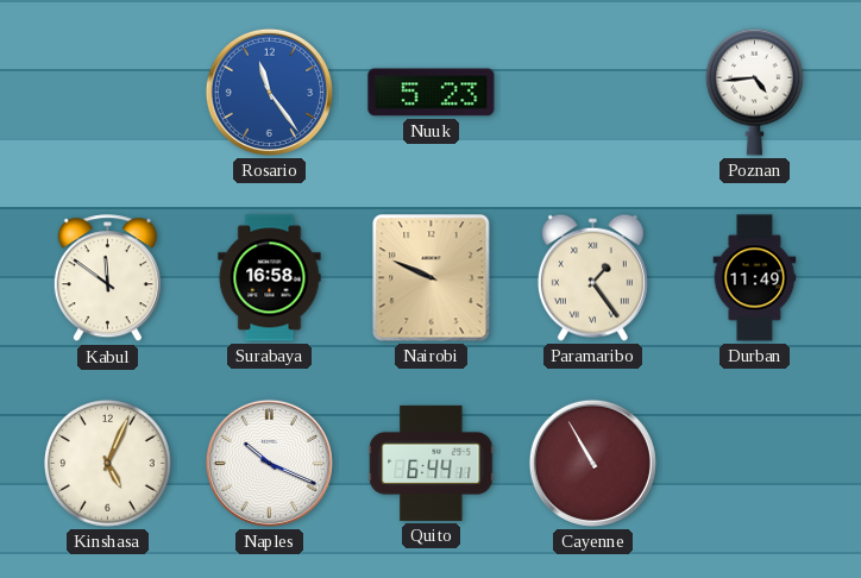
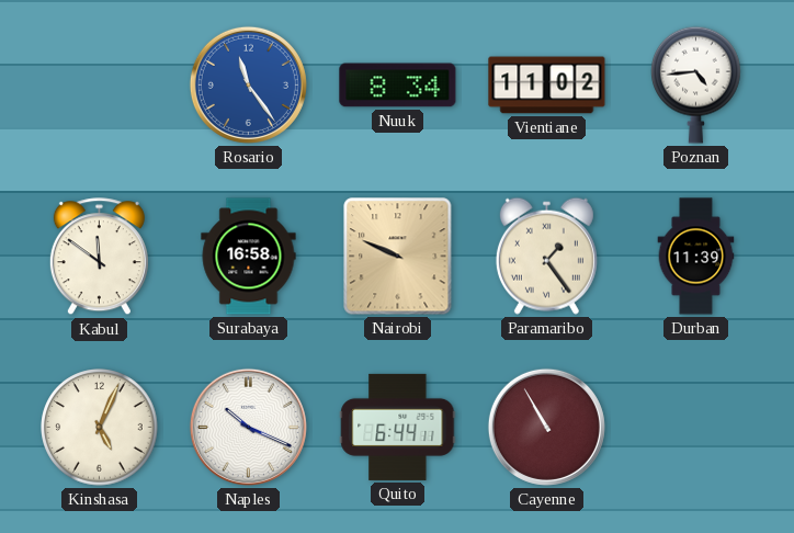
Nuuk: 5:23 -> 8:34 (398, 86)
Vientiane: none -> 11:02 (547, 86)
Durban: 11:49 -> 11:39 (696, 257)
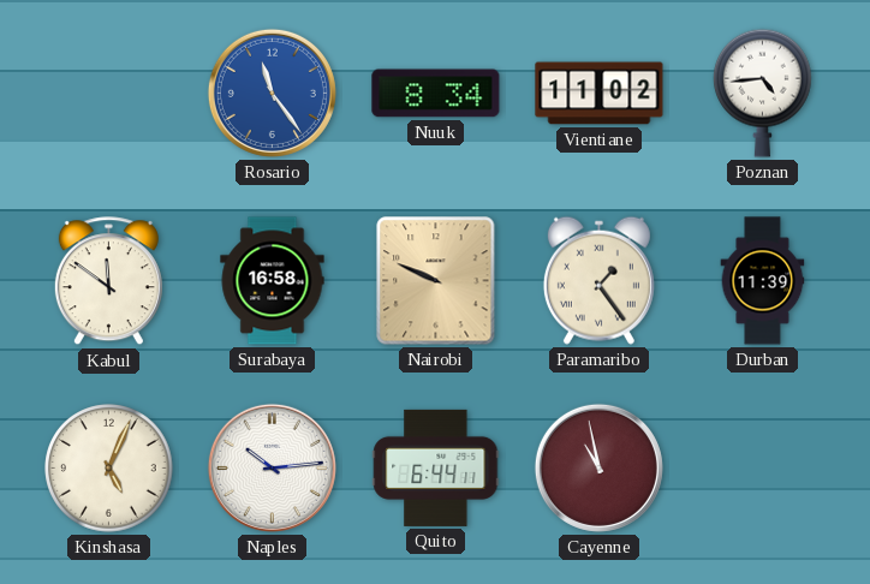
Naples: 10:19 -> 10:14 (272, 467)
Cayenne: 10:55 -> 10:58 (598, 467)
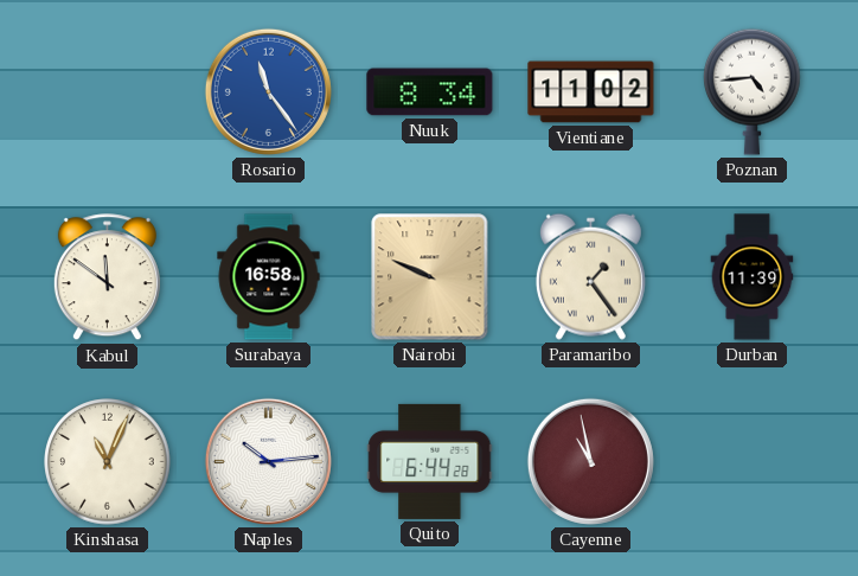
Kinshasa: 5:04 -> 11:04 (108, 462)
Quito: 6:44:11 -> 6:44:28 (430, 461)
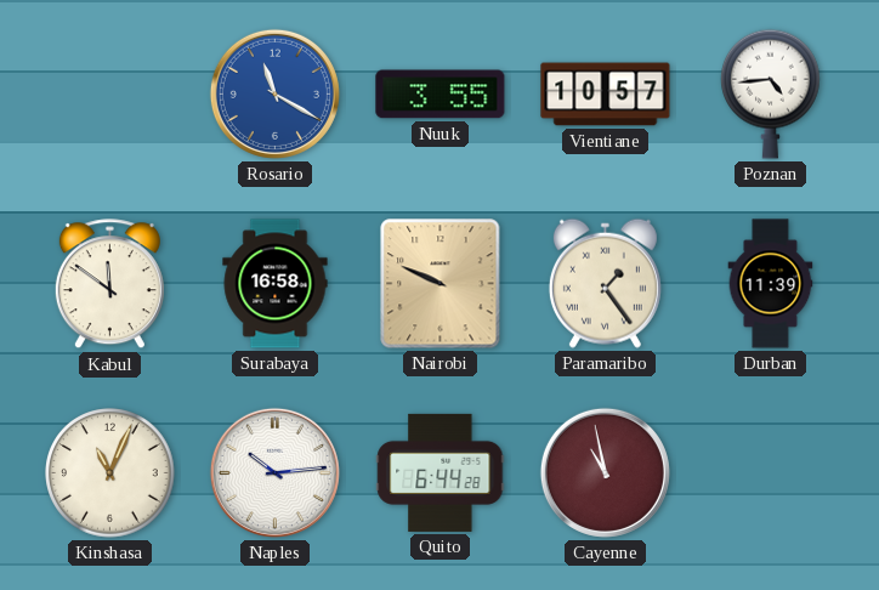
Rosario: 11:24 -> 11:20 (274, 93)
Nuuk: 8:34 -> 3:55 (441, 95)
Vientiane: 11:02 -> 10:57 (606, 95)
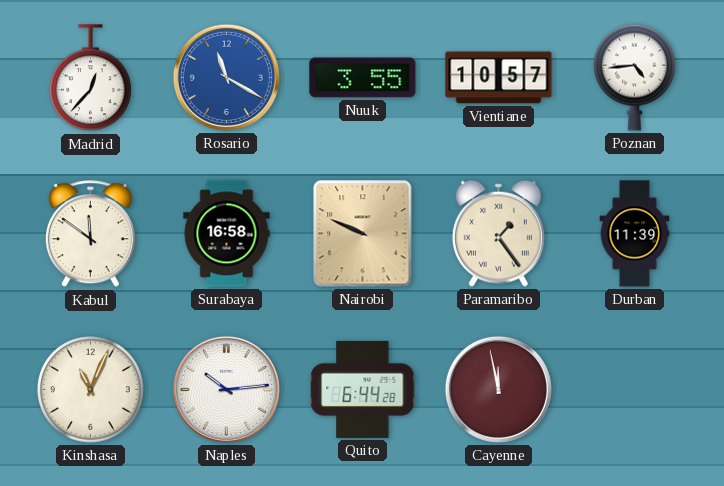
Madrid: none -> 12:37 (91, 78)
Cayenne: 10:58 -> 11:58 (498, 389)
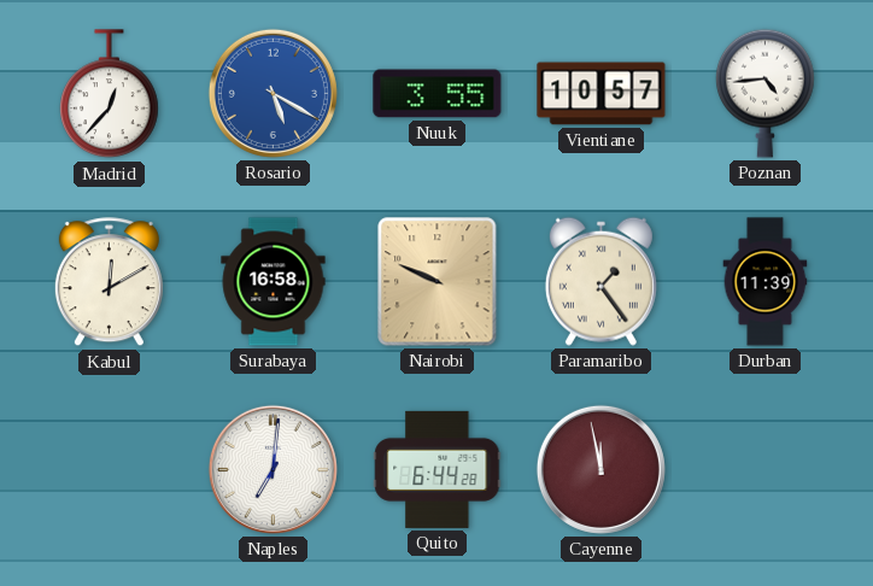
Rosario: 11:20 -> 5:20 (273, 93)
Kabul: 11:51 -> 12:10 (109, 282)
Kinshasa: 11:04 -> none (91, 390)
Naples: 10:14 -> 7:01 (273, 469)
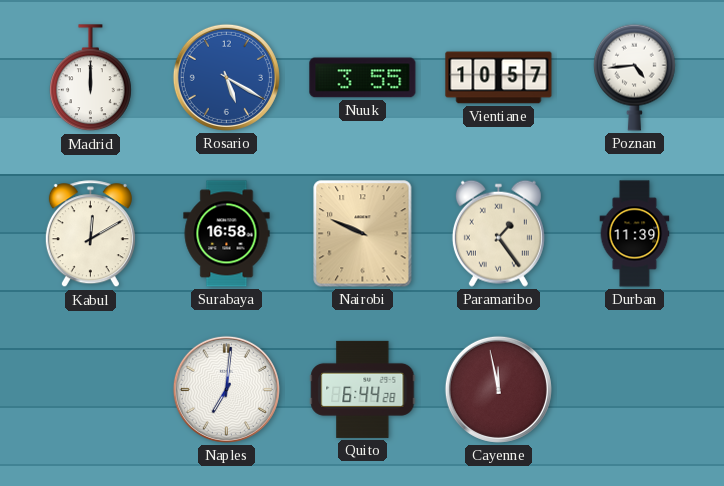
Madrid: 12:37 -> 12:00 (91, 78)
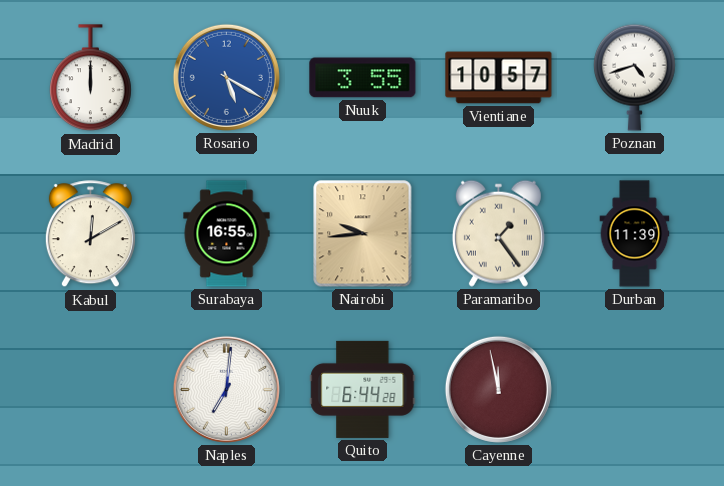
Poznan: 4:44 -> 4:42 (635, 77)
Surabaya: 16:58 -> 16:55 (227, 234)
Nairobi: 9:49 -> 9:44 (363, 234)
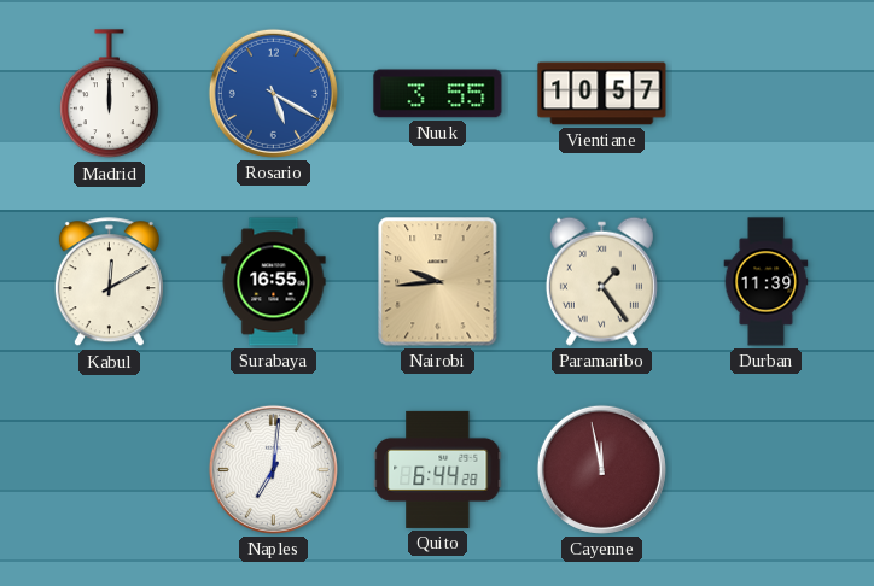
Poznan: 4:42 -> none (635, 77)
